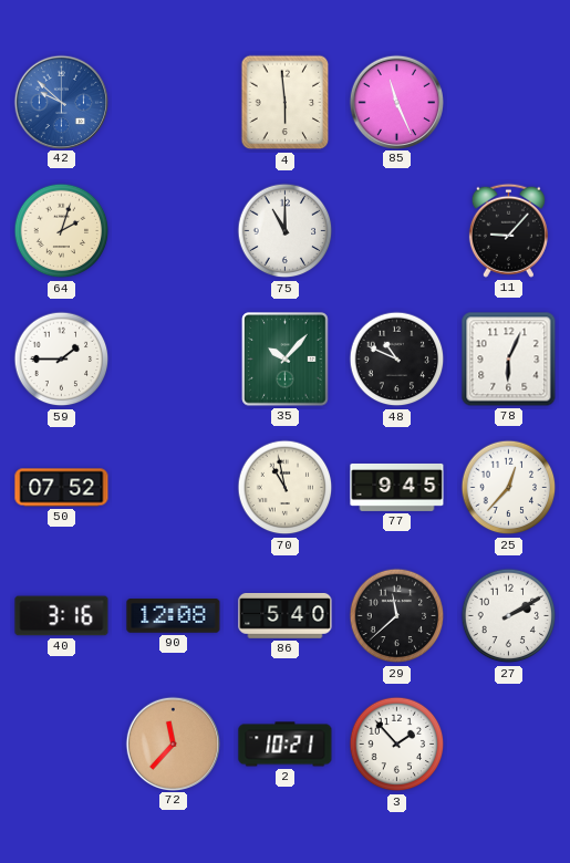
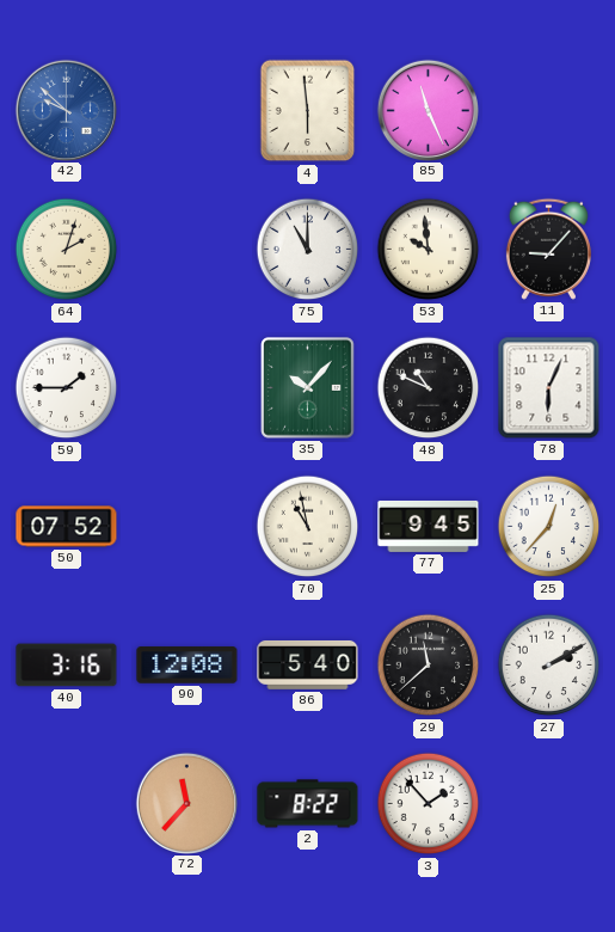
53: none -> 9:59 (429, 250)
2: 10:21 -> 8:22 (308, 804)
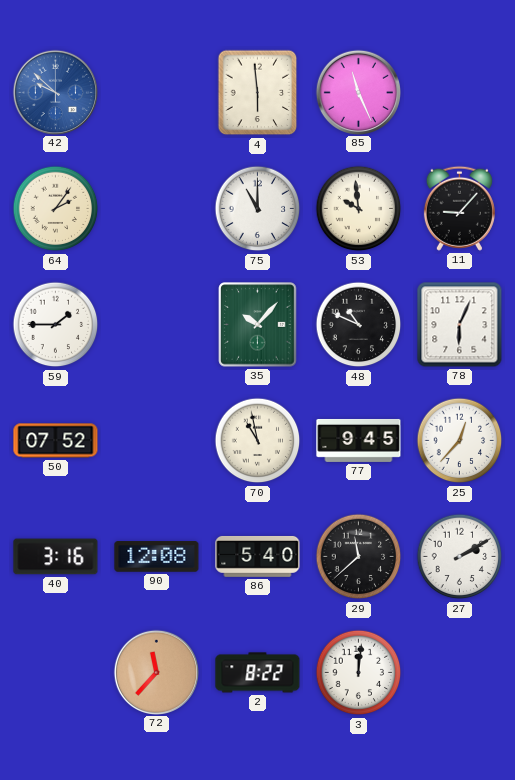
64: 2:03 -> 2:06 (56, 209)
3: 1:53 -> 12:01 (359, 673)
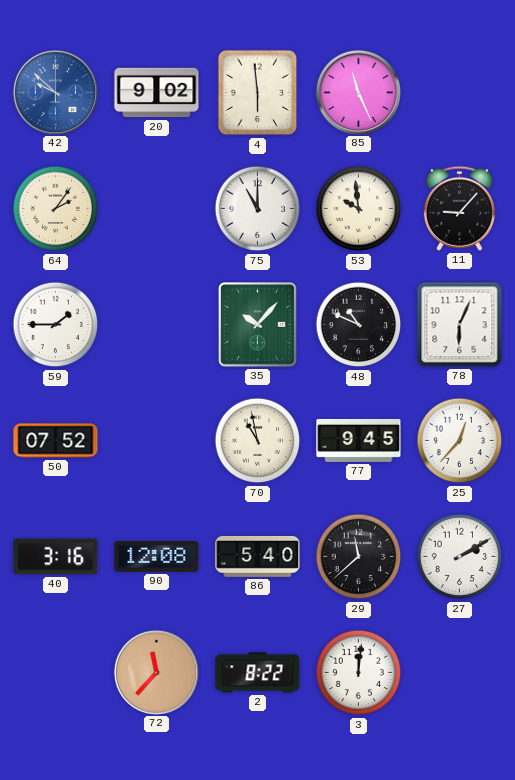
20: none -> 9:02 (157, 93)
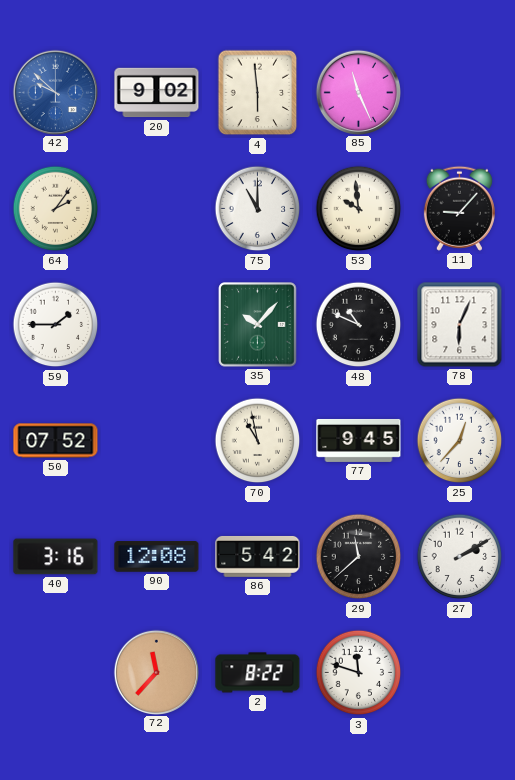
86: 5:40 -> 5:42 (258, 556)
3: 12:01 -> 11:48 (359, 673)
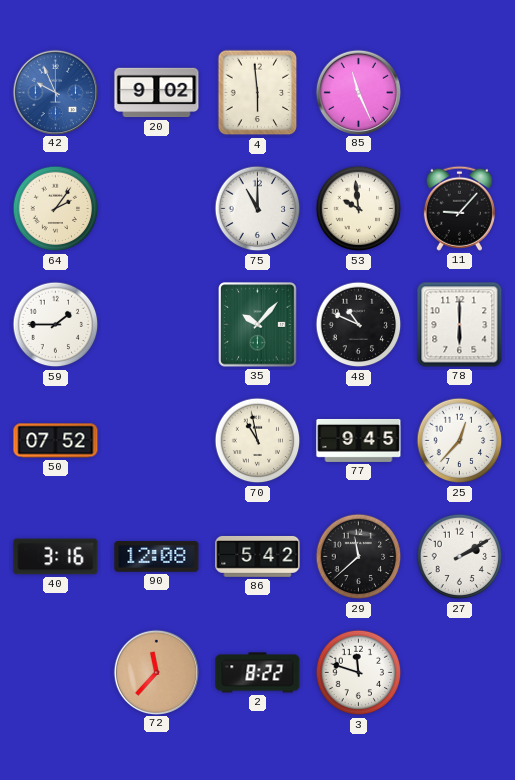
42: 9:52 -> 9:56 (55, 92)
78: 6:04 -> 6:00 (460, 325)
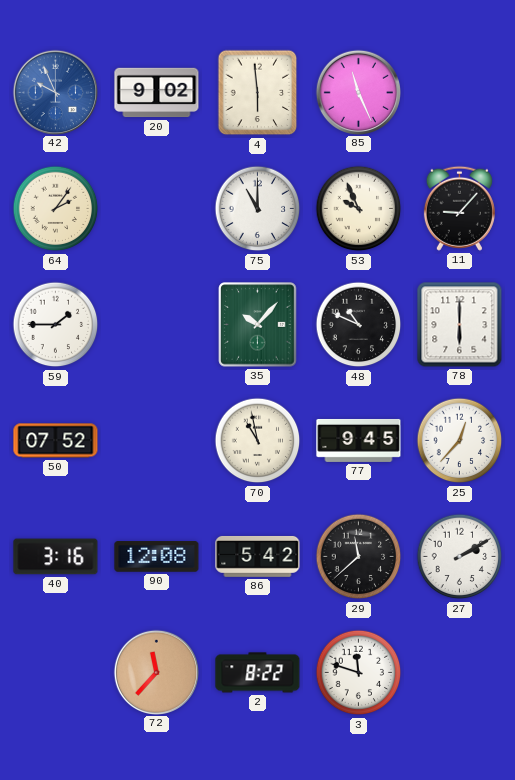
53: 9:59 -> 9:56 (359, 209)
